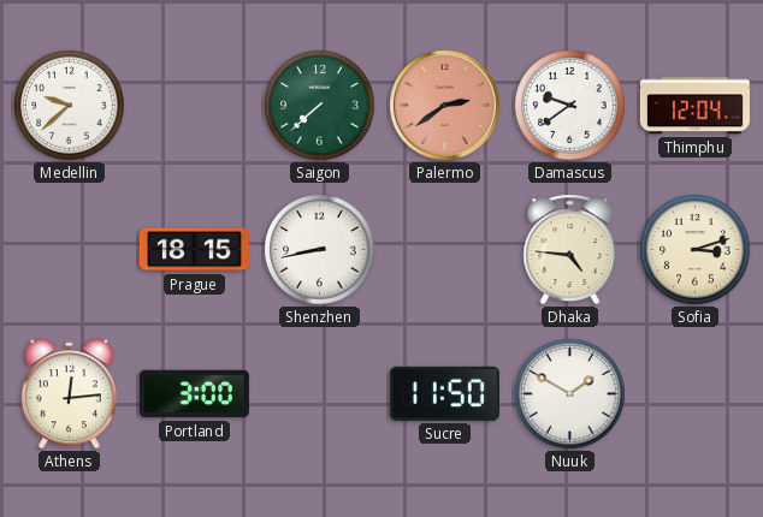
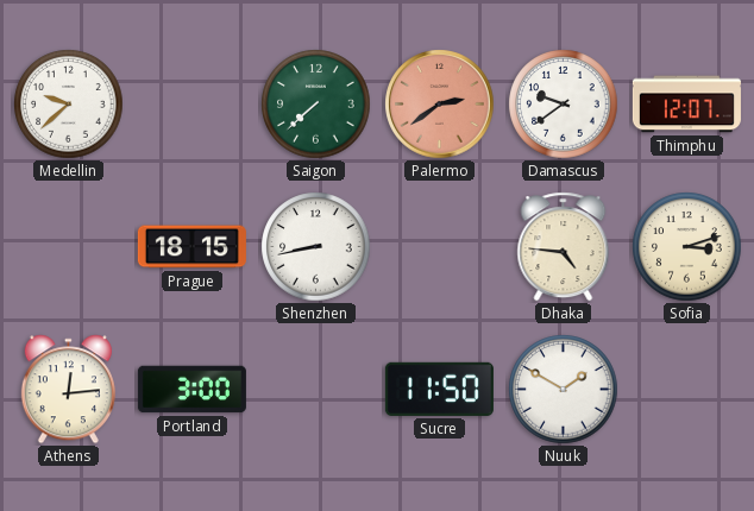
Thimphu: 12:04 -> 12:07 (686, 105)
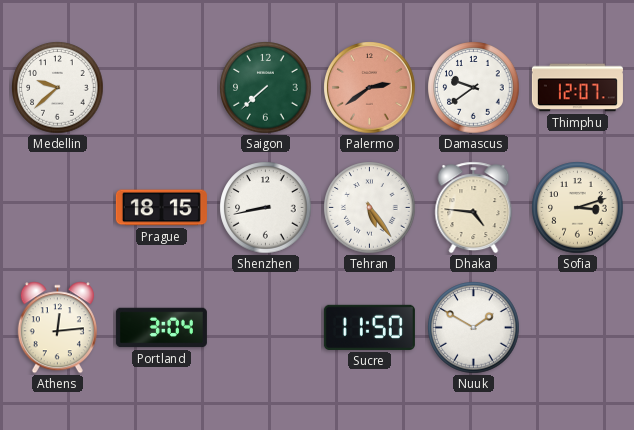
Tehran: none -> 5:24 (370, 208)
Portland: 3:00 -> 3:04 (161, 328)
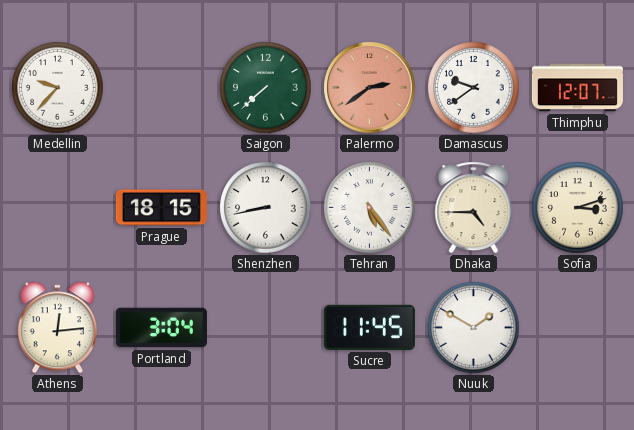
Medellin: 9:38 -> 9:37 (58, 88)
Dhaka: 4:46 -> 4:45 (474, 208)
Sucre: 11:50 -> 11:45 (369, 327)
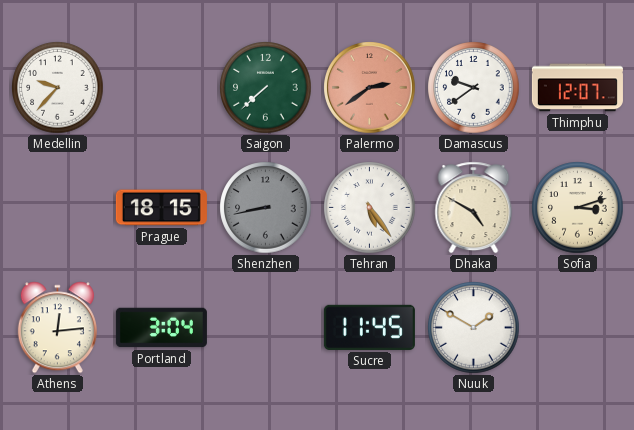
Shenzhen dial: white -> grey (266, 208)
Dhaka: 4:45 -> 4:50 (474, 208)
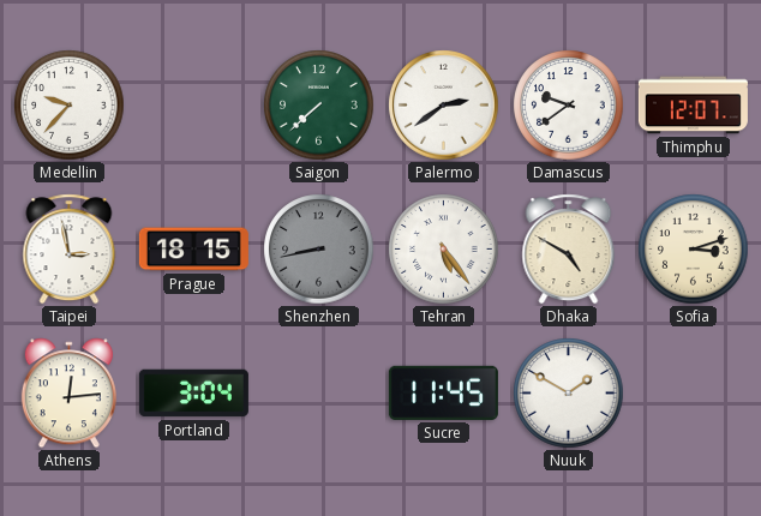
Palermo dial: salmon -> white (444, 106)
Taipei: none -> 2:58 (70, 250)
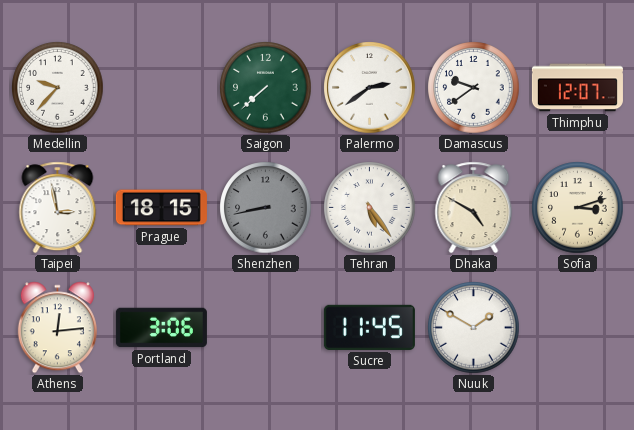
Portland: 3:04 -> 3:06 (161, 328)
